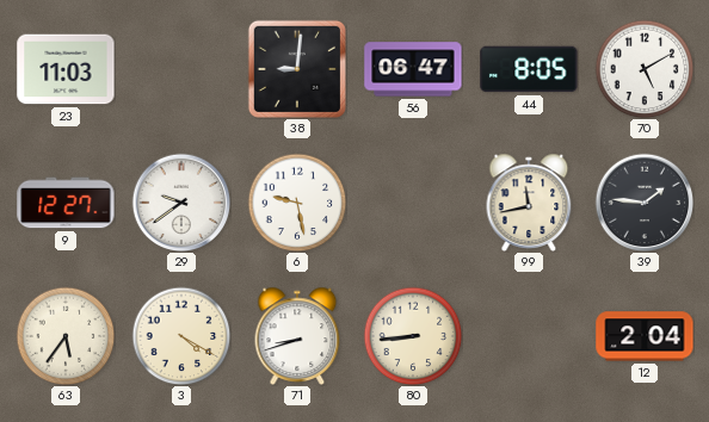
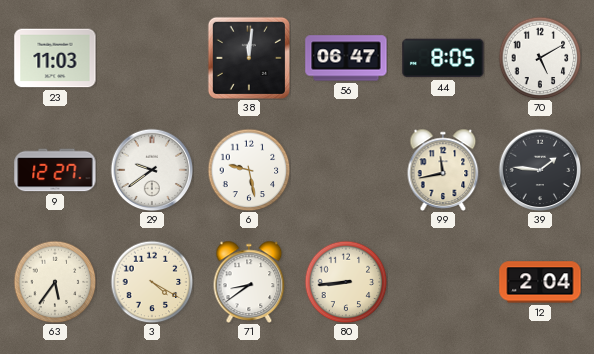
38: 9:01 -> 12:01 (249, 58)
71: 8:42 -> 8:39 (249, 282)
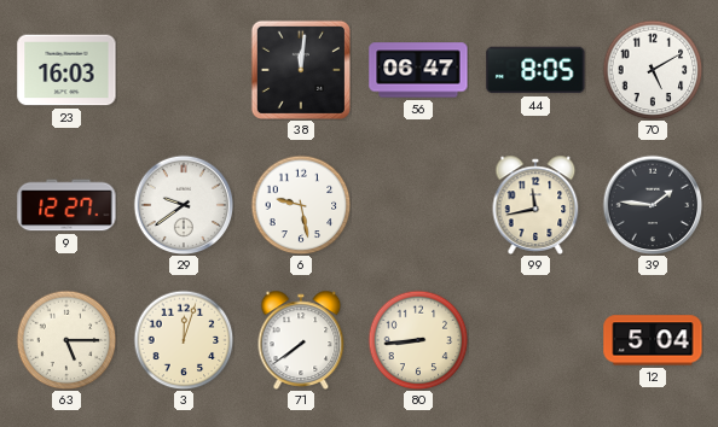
23: 11:03 -> 16:03 (66, 70)
63: 5:36 -> 5:15 (66, 340)
3: 4:20 -> 12:03 (184, 340)
71: 8:39 -> 7:39 (301, 340)
12: 2:04 -> 5:04 (653, 340)
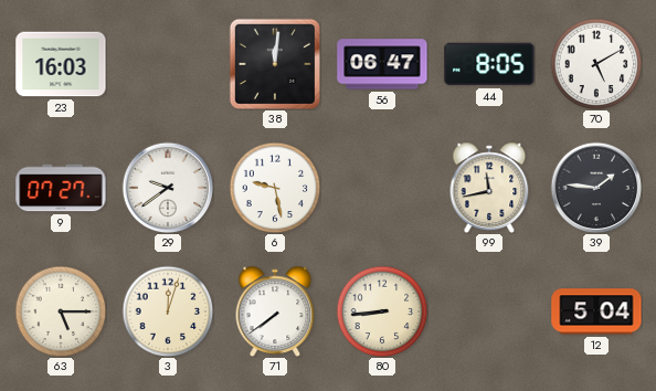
9: 12:27 -> 07:27 (61, 188)
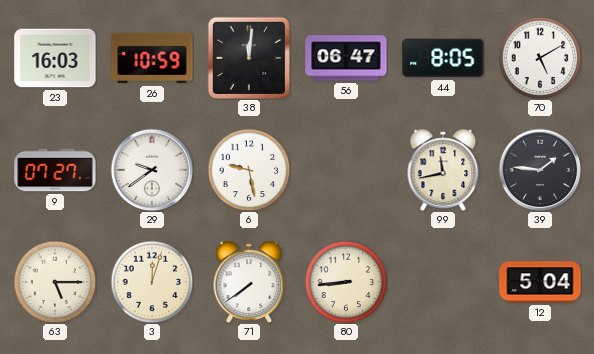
26: none -> 10:59 (152, 58)
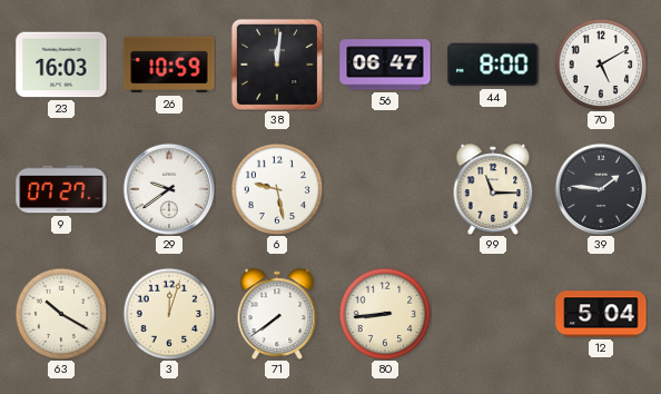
44: 8:05 -> 8:00 (493, 65)
99: 11:43 -> 11:15 (493, 189)
63: 5:15 -> 10:20 (61, 314)
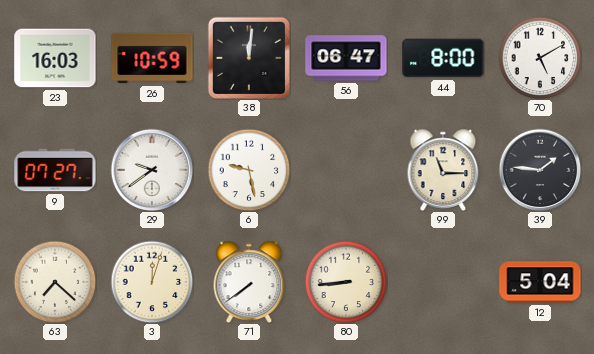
63: 10:20 -> 7:22 (55, 282)
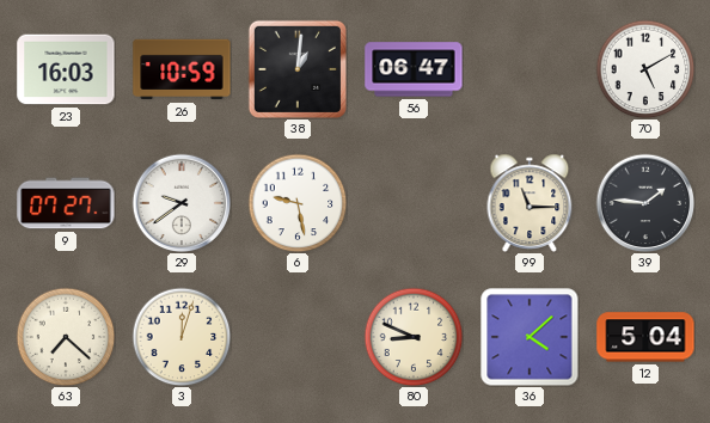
38: 12:01 -> 1:01 (298, 69)
44: 8:00 -> none (443, 58)
71: 7:39 -> none (249, 282)
80: 8:44 -> 8:49 (414, 337)
36: none -> 4:08 (530, 337)
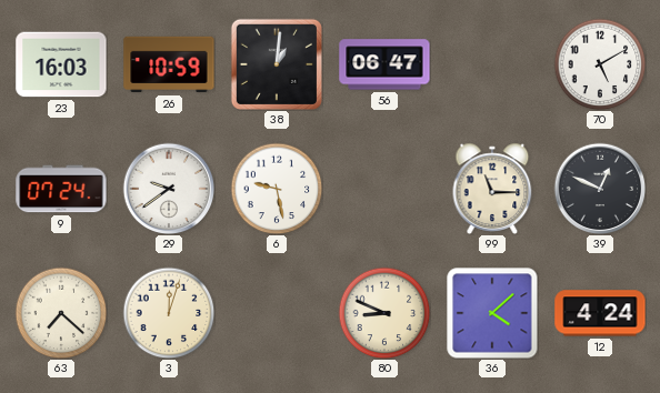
9: 07:27 -> 07:24 (61, 189)
39: 1:46 -> 12:49 (600, 189)
12: 5:04 -> 4:24 (600, 313)
